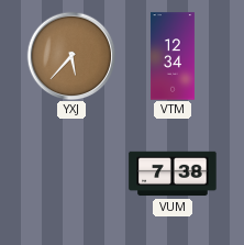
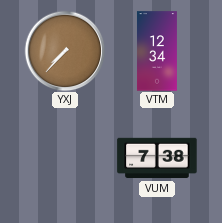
YXJ: 5:37 -> 7:37 (65, 51)
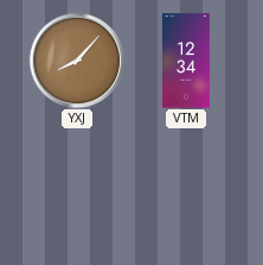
YXJ: 7:37 -> 8:07 (77, 61)
VUM: 7:38 -> none (157, 158)
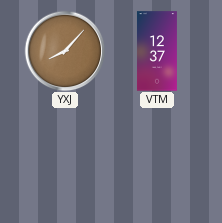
VTM: 12:34 -> 12:37 (157, 51)
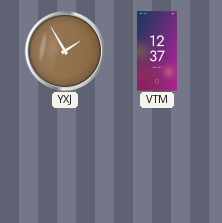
YXJ: 8:07 -> 1:55 (65, 51)
